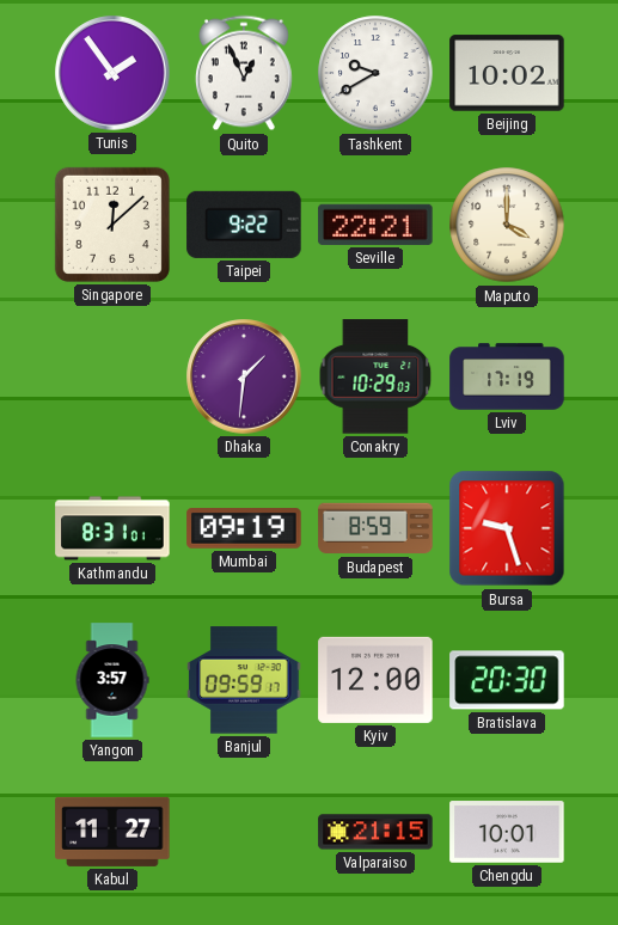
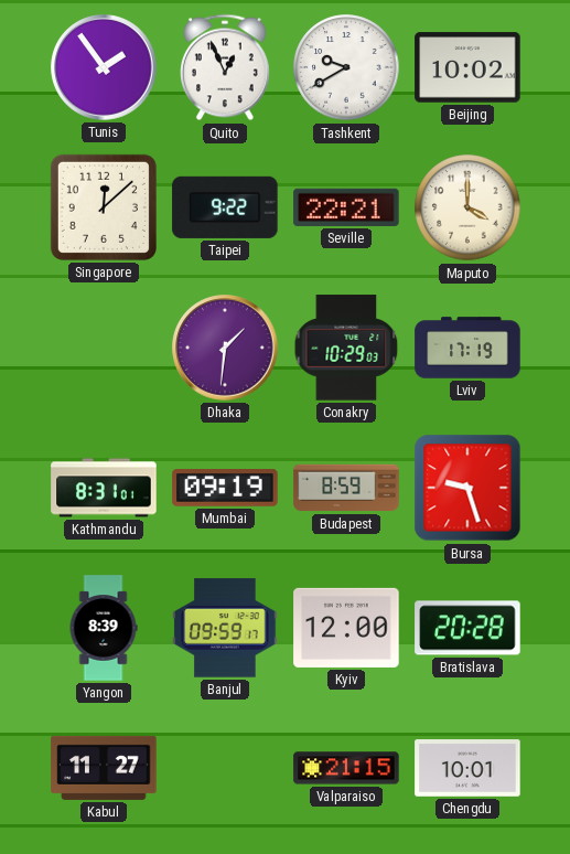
Yangon: 3:57 -> 8:39 (104, 628)
Bratislava: 20:30 -> 20:28 (467, 628)
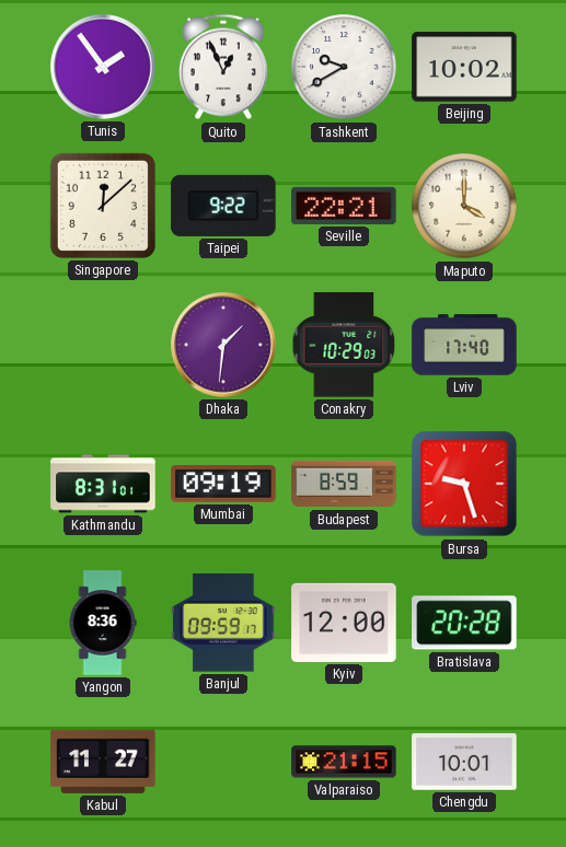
Lviv: 17:19 -> 17:40 (464, 345)
Yangon: 8:39 -> 8:36 (103, 623)
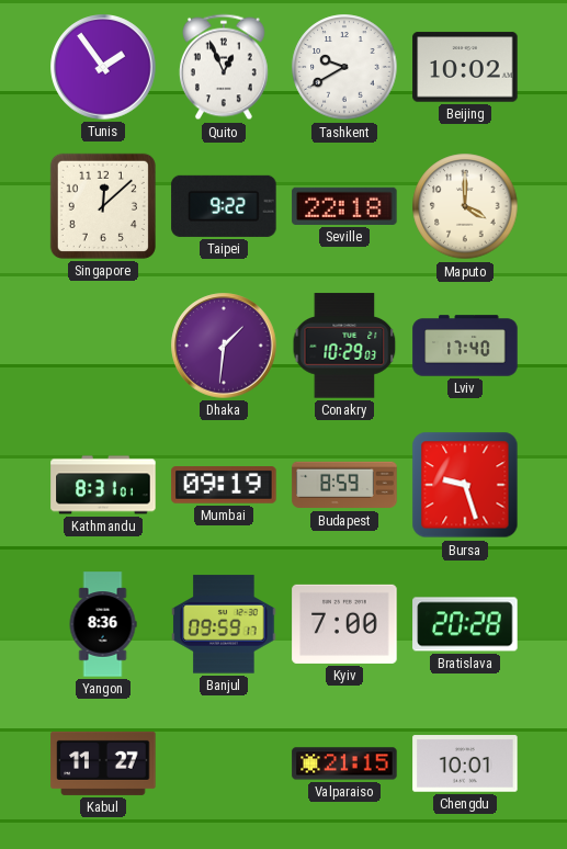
Seville: 22:21 -> 22:18 (344, 206)
Kyiv: 12:00 -> 7:00 (344, 624)
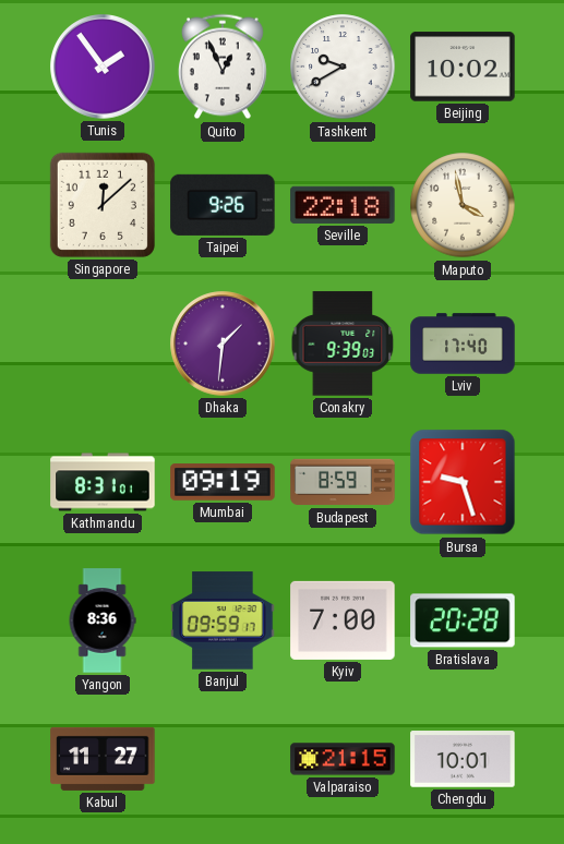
Taipei: 9:22 -> 9:26 (223, 205)
Maputo: 4:00 -> 3:58 (463, 205)
Conakry: 10:29 -> 9:39 (343, 343)
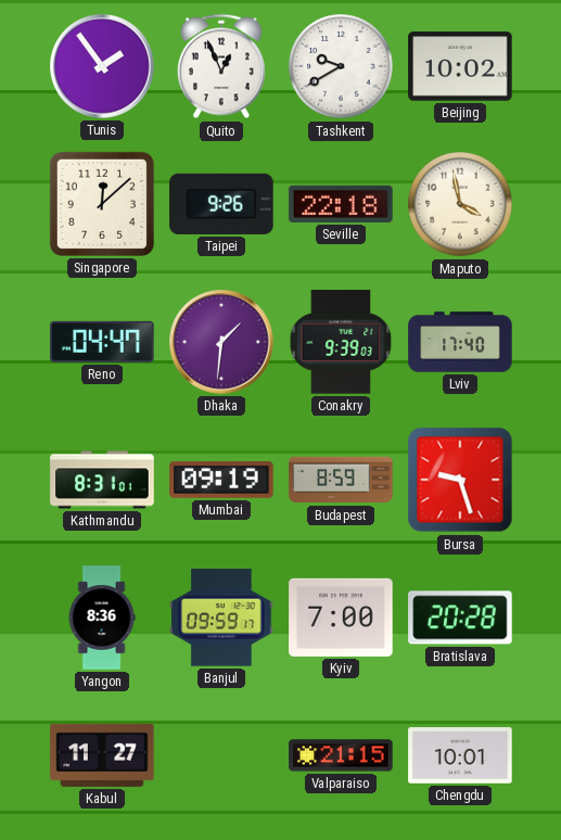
Reno: none -> 04:47 (102, 342)
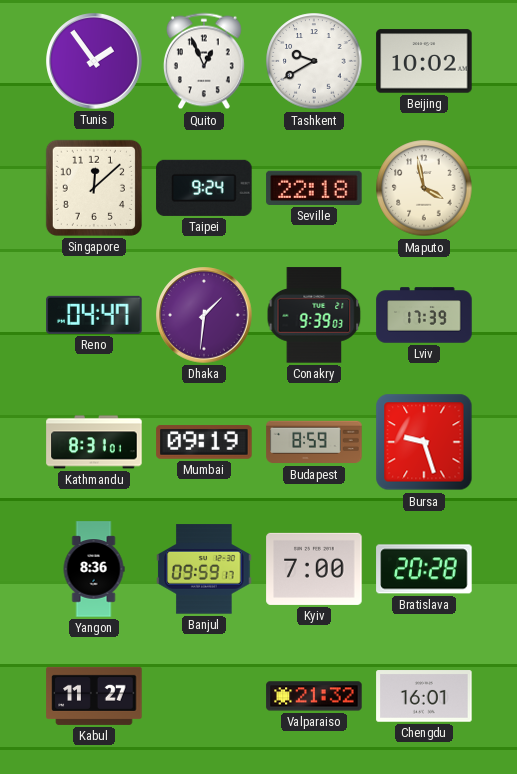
Taipei: 9:26 -> 9:24 (204, 188)
Lviv: 17:40 -> 17:39 (424, 315)
Valparaiso: 21:15 -> 21:32 (314, 696)
Chengdu: 10:01 -> 16:01 (424, 696)
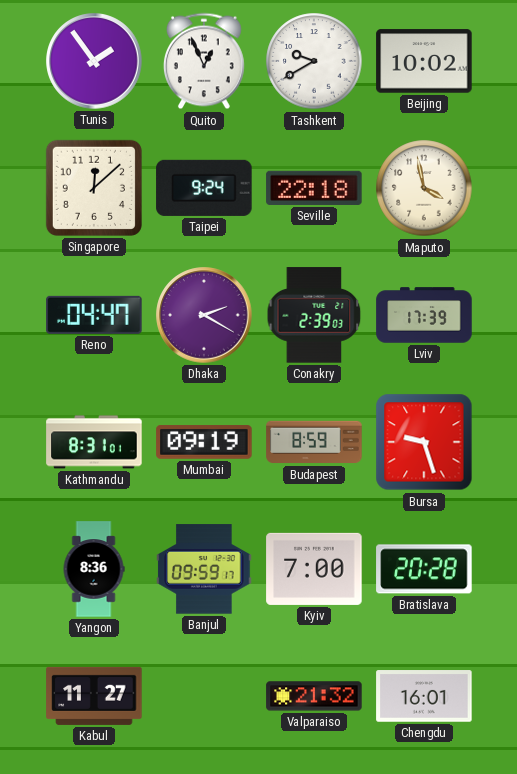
Dhaka: 1:31 -> 2:20 (204, 315)
Conakry: 9:39 -> 2:39 (314, 315)
